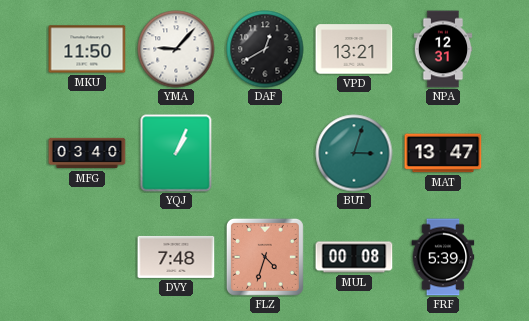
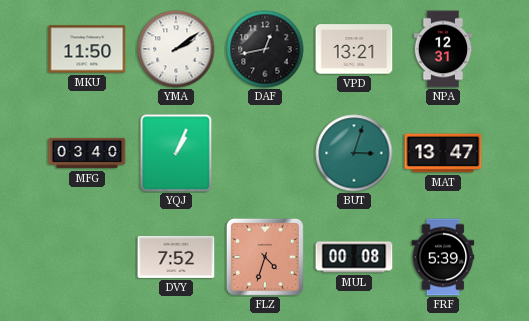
YMA: 9:07 -> 2:09 (176, 49)
DAF: 12:40 -> 12:43 (265, 49)
DVY: 7:48 -> 7:52 (176, 257)
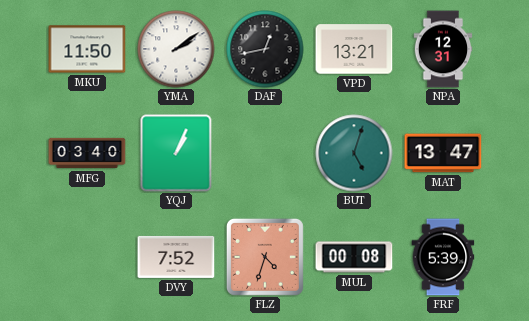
BUT: 3:03 -> 5:03 (354, 153)
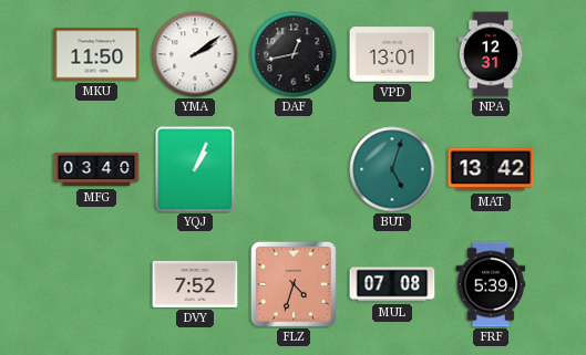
VPD: 13:21 -> 13:01 (392, 54)
MAT: 13:47 -> 13:42 (491, 169)
MUL: 00:08 -> 07:08 (392, 284)
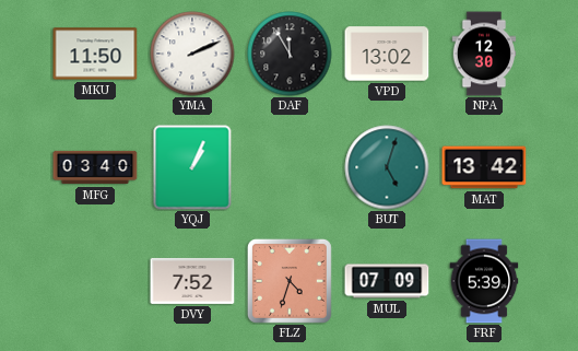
YMA: 2:09 -> 2:11 (192, 54)
DAF: 12:43 -> 11:55 (290, 54)
VPD: 13:01 -> 13:02 (387, 54)
NPA: 12:31 -> 12:30 (484, 54)
MUL: 07:08 -> 07:09 (387, 281)
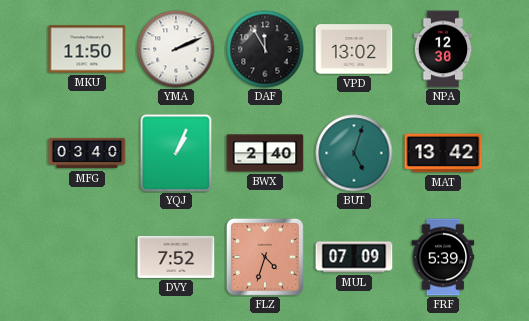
BWX: none -> 2:40 (265, 153)
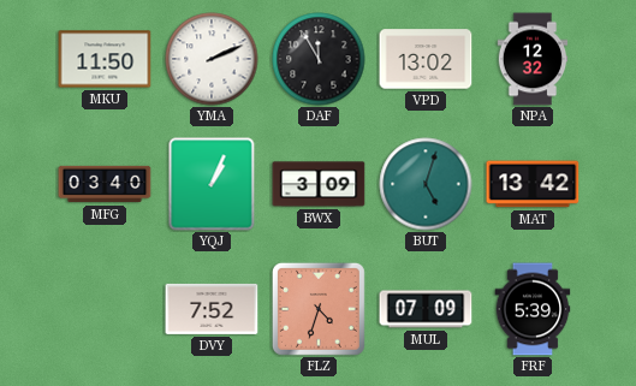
NPA: 12:30 -> 12:32 (533, 59)
BWX: 2:40 -> 3:09 (319, 184)
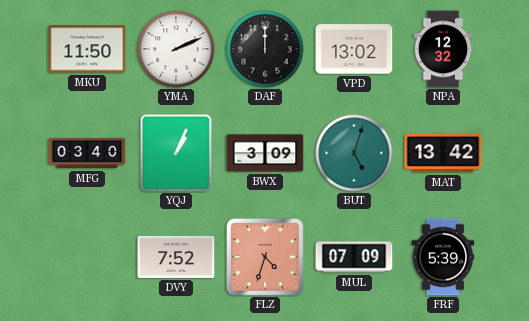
DAF: 11:55 -> 12:00 (265, 49)
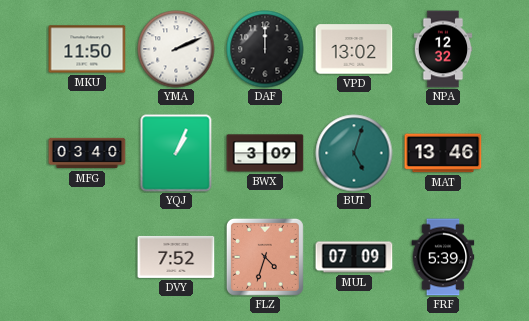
MAT: 13:42 -> 13:46 (443, 153)
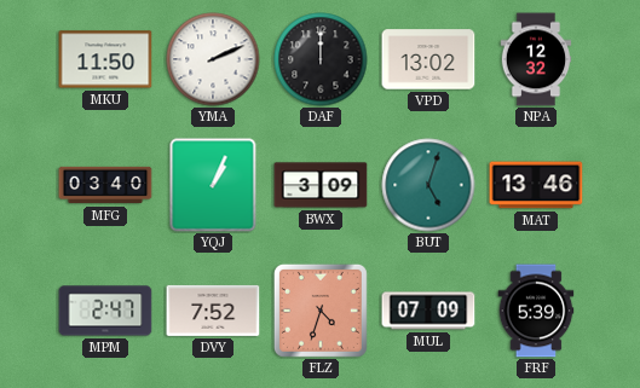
MPM: none -> 2:47 (105, 311)
